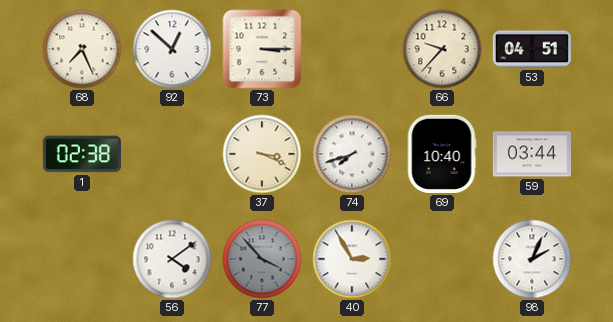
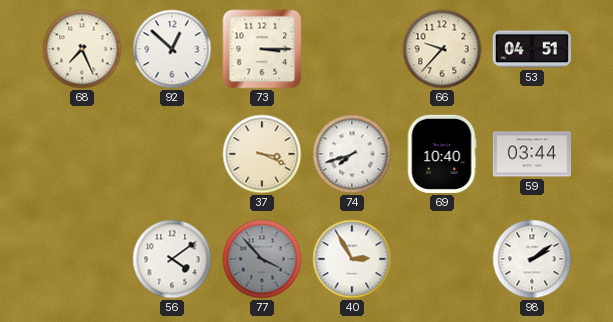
1: 02:38 -> none (81, 154)
98: 2:04 -> 2:09 (532, 259)
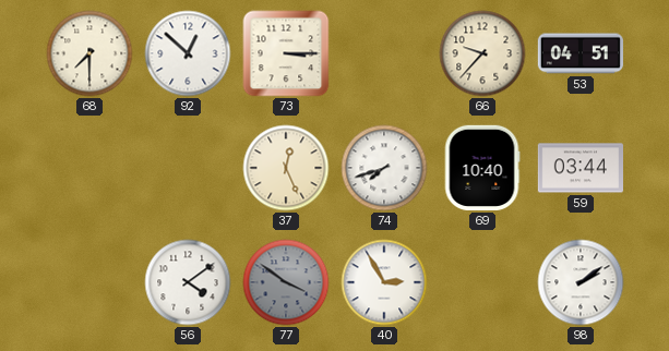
68: 7:26 -> 7:30 (89, 53)
37: 3:19 -> 12:26 (286, 168)
77: 3:53 -> 3:51 (286, 282)
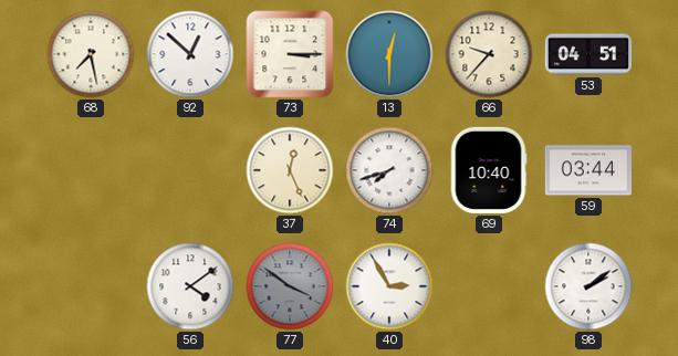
68: 7:30 -> 7:28 (91, 54)
13: none -> 12:30 (389, 54)
